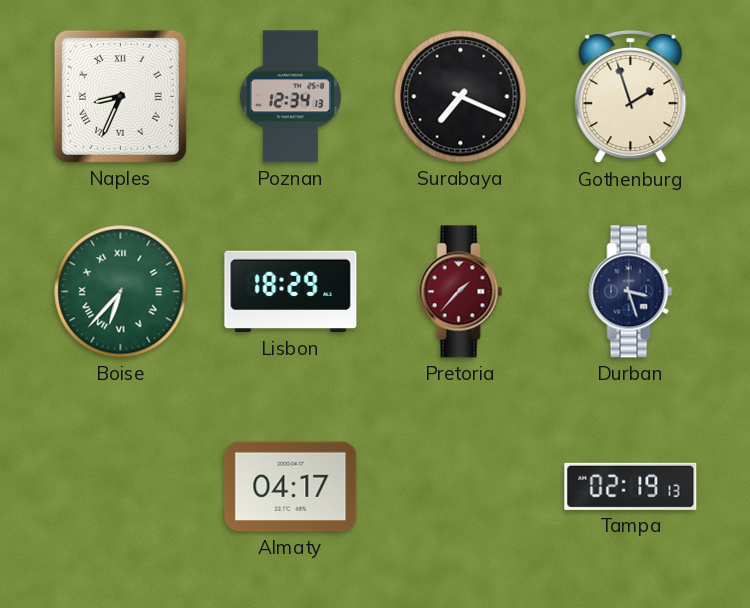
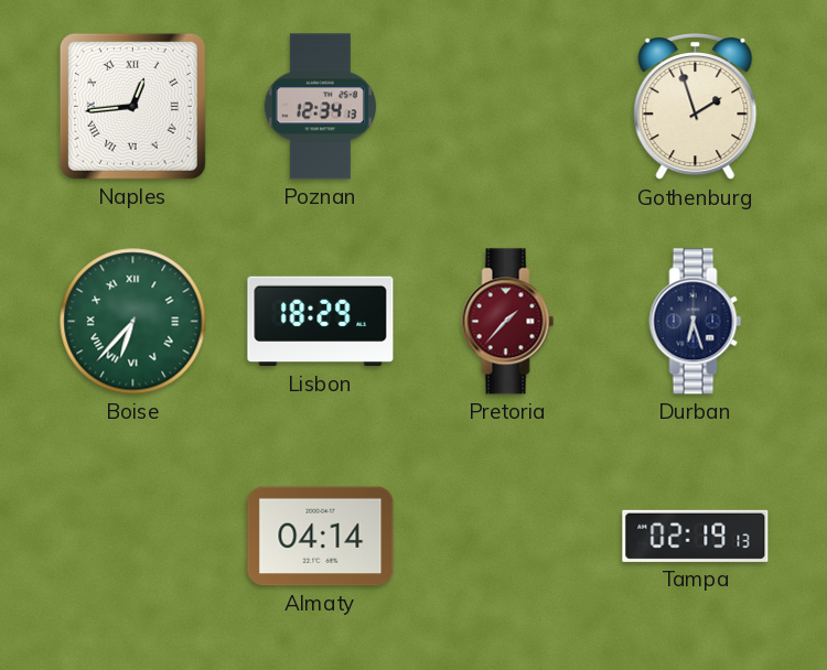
Naples: 8:34 -> 12:44 (132, 106)
Surabaya: 7:19 -> none (461, 97)
Durban: 3:27 -> 6:27 (696, 322)
Almaty: 04:17 -> 04:14 (321, 537)
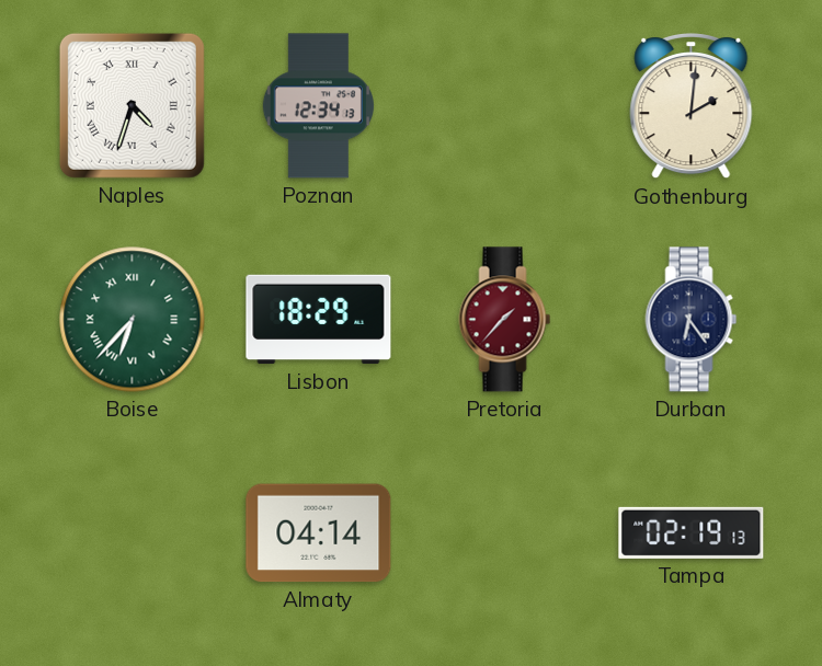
Naples: 12:44 -> 4:33 (132, 105)
Gothenburg: 1:57 -> 2:01 (692, 107)
Durban: 6:27 -> 6:24 (692, 320)
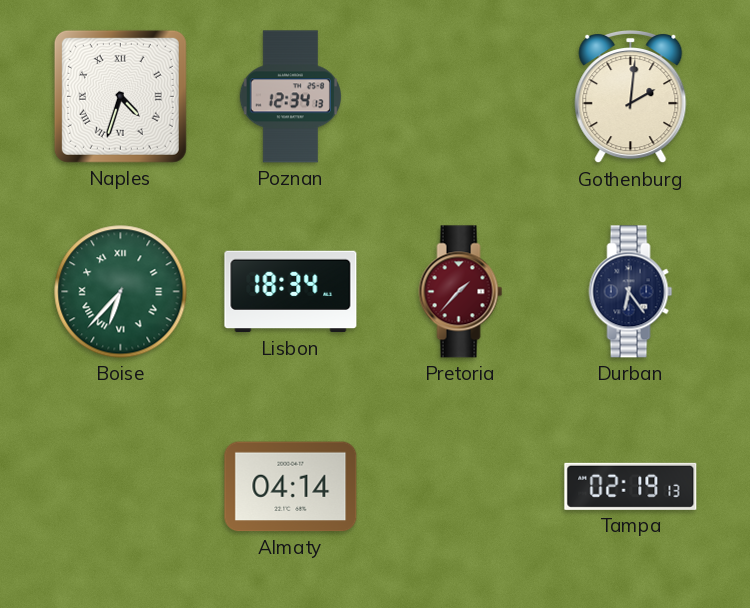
Lisbon: 18:29 -> 18:34 (291, 292)
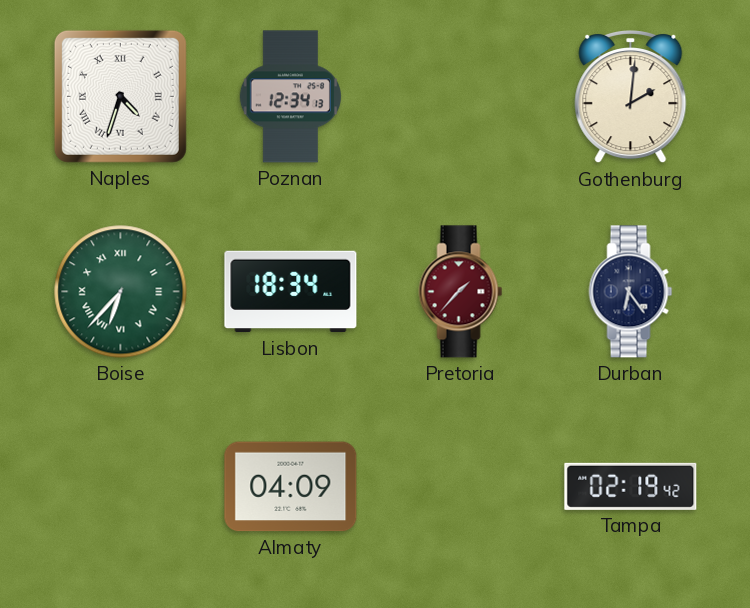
Almaty: 04:14 -> 04:09 (291, 487)
Tampa: 02:19:13 -> 02:19:42 (631, 486)
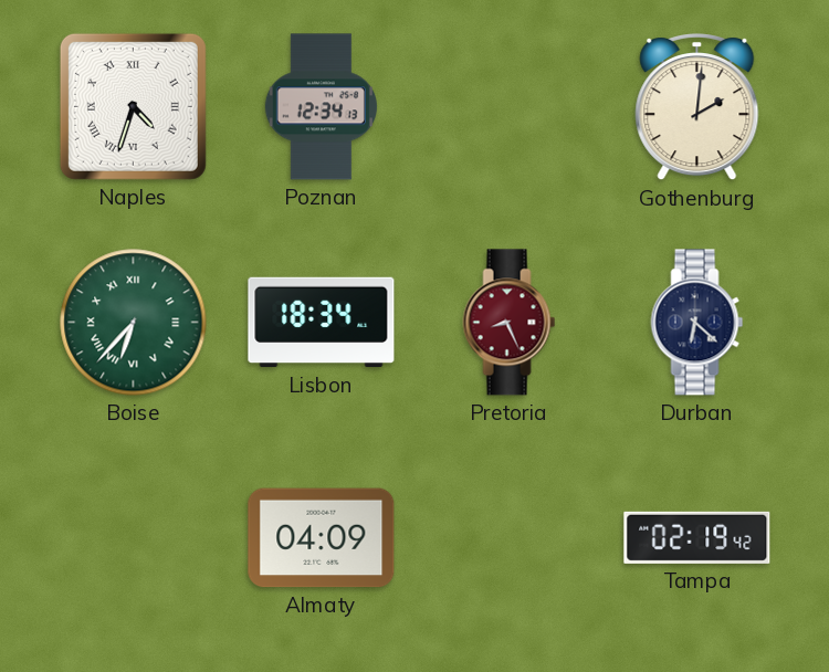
Pretoria: 1:37 -> 8:26 (510, 323)
Durban: 6:24 -> 6:22 (697, 323)
